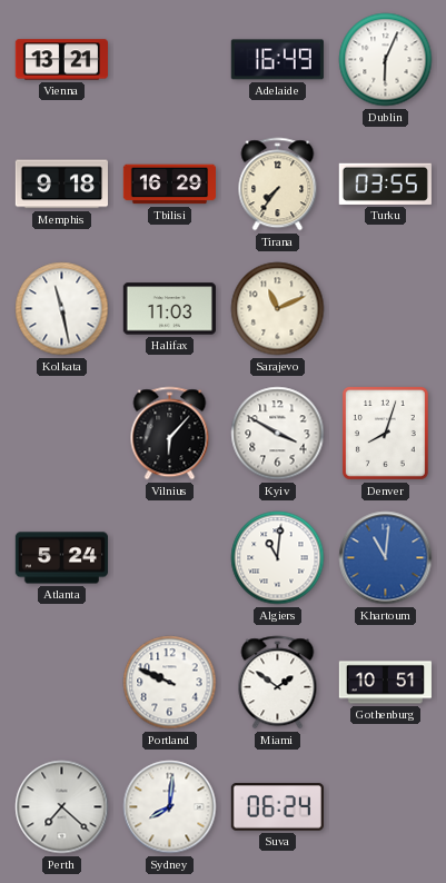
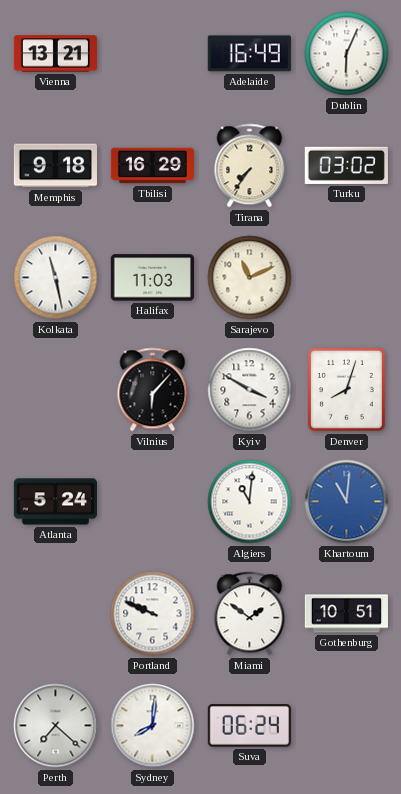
Turku: 03:55 -> 03:02 (346, 165)
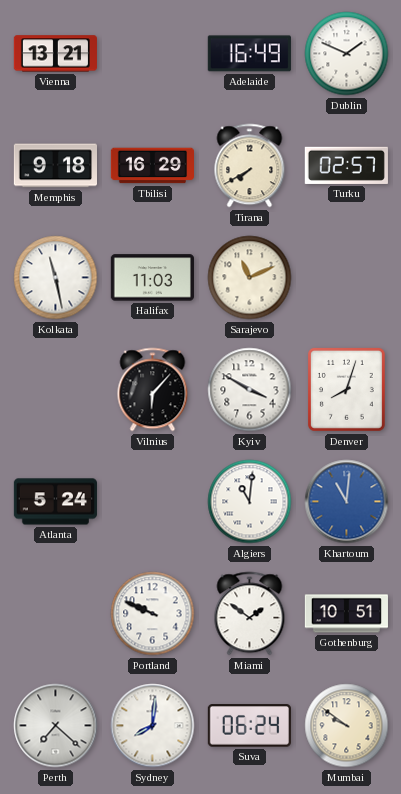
Dublin: 6:04 -> 1:49 (347, 54)
Tirana: 7:36 -> 7:40 (250, 166)
Turku: 03:02 -> 02:57 (346, 165)
Mumbai: none -> 9:51 (347, 726)
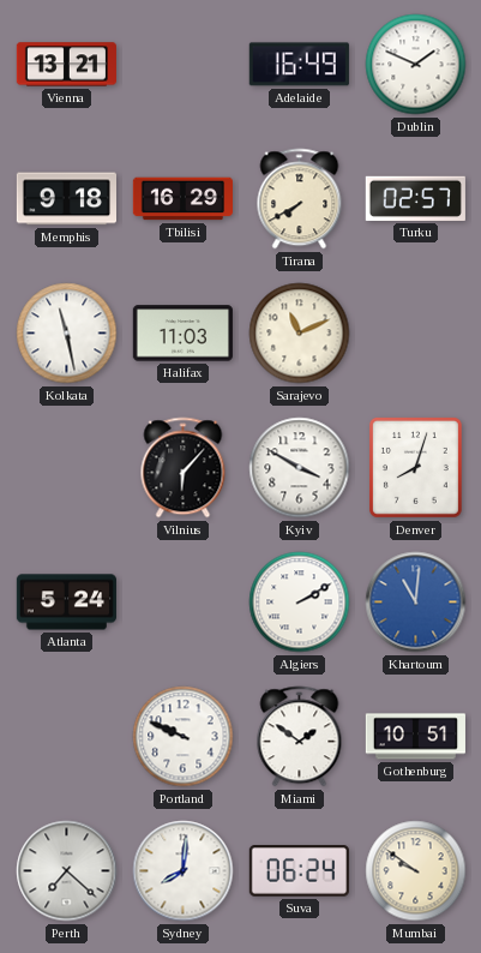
Algiers: 11:01 -> 2:10 (300, 603)
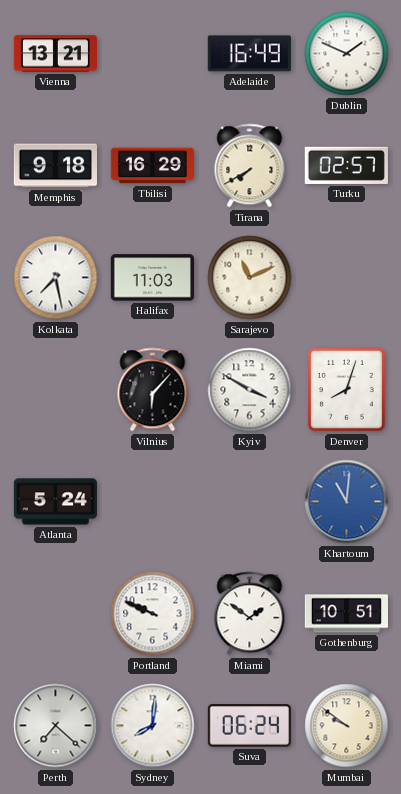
Kolkata: 11:28 -> 7:28 (56, 278)
Algiers: 2:10 -> none (300, 603)
